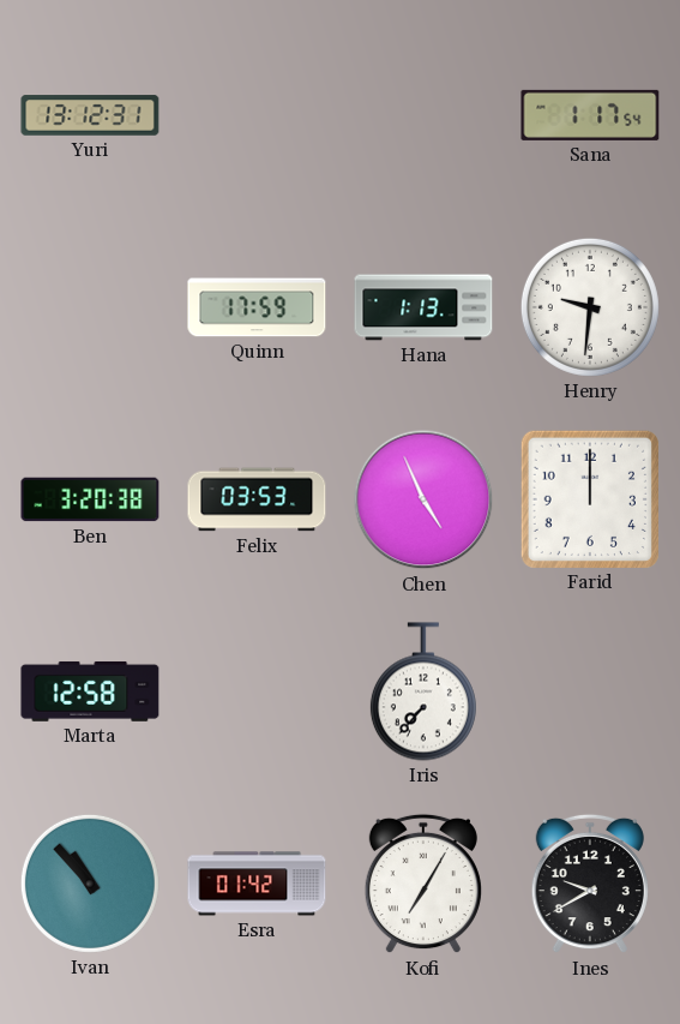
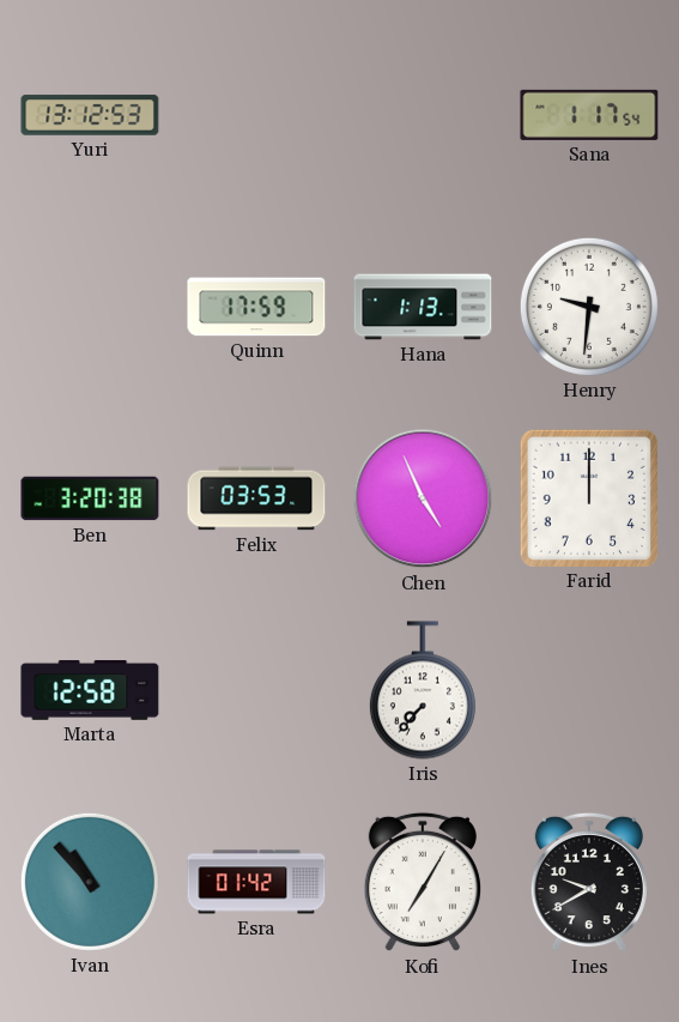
Yuri: 13:12:31 -> 13:12:53 (90, 115)
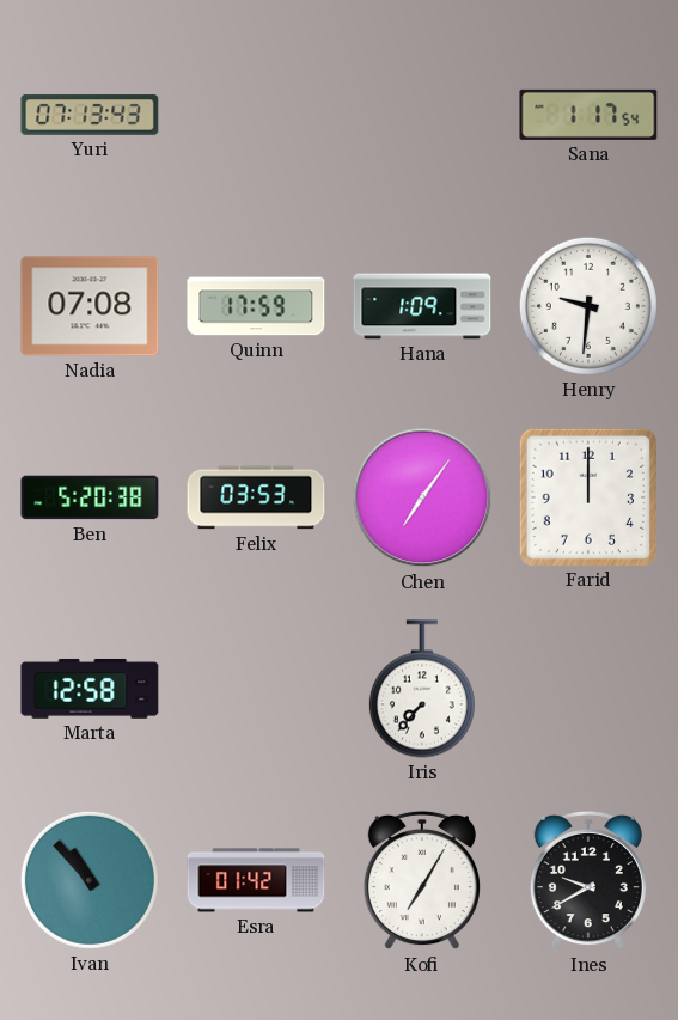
Yuri: 13:12 -> 07:13 (90, 115)
Nadia: none -> 07:08 (90, 306)
Hana: 1:13 -> 1:09 (422, 306)
Ben: 3:20 -> 5:20 (90, 497)
Chen: 4:56 -> 7:06 (422, 497)
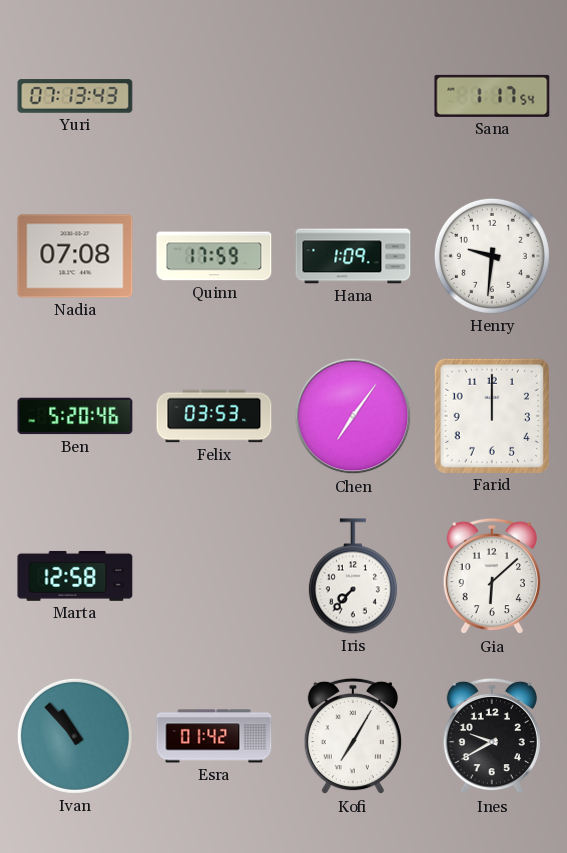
Ben: 5:20:38 -> 5:20:46 (75, 416)
Gia: none -> 6:08 (492, 576)
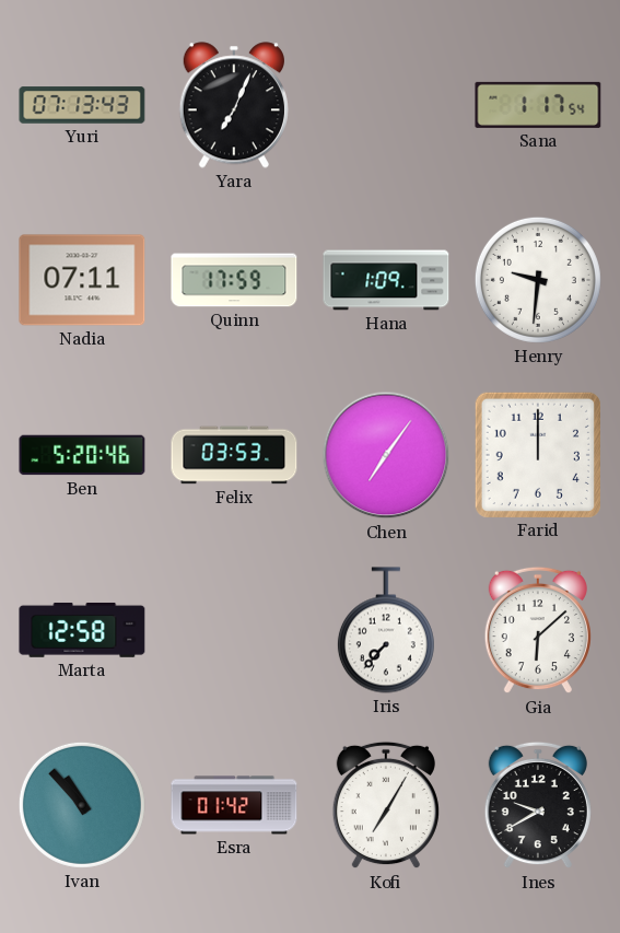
Yara: none -> 7:04 (234, 105)
Nadia: 07:08 -> 07:11 (82, 280)
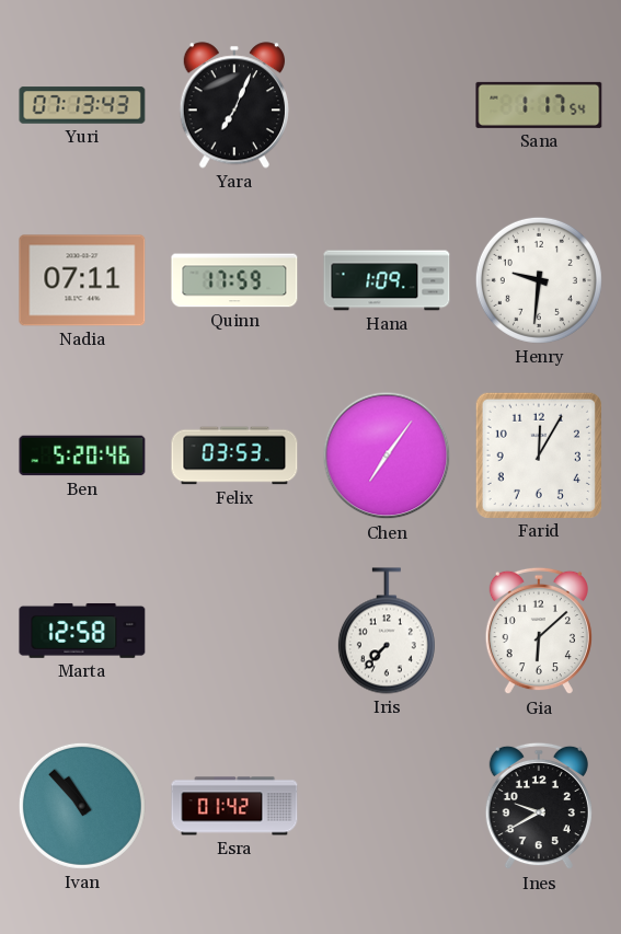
Farid: 12:00 -> 12:05 (539, 456)
Kofi: 7:05 -> none (386, 805)
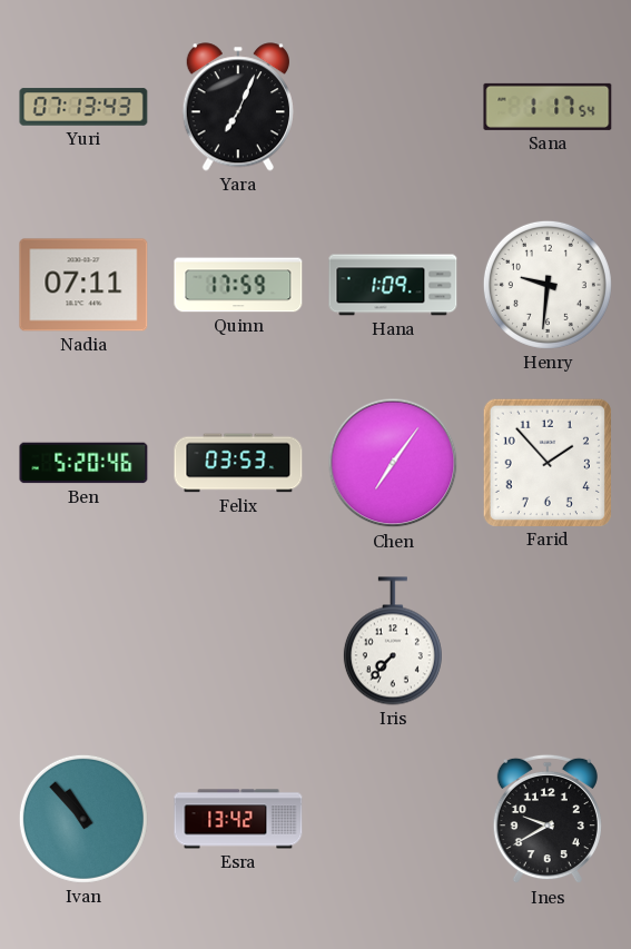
Farid: 12:05 -> 1:53 (548, 463)
Marta: 12:58 -> none (82, 631)
Gia: 6:08 -> none (539, 631)
Esra: 01:42 -> 13:42 (238, 819)
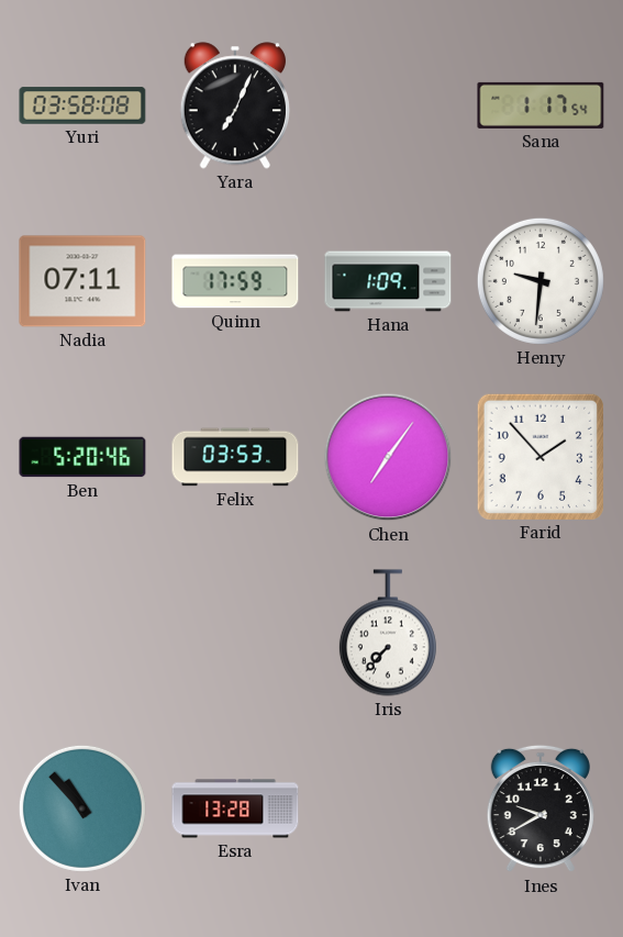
Yuri: 07:13 -> 03:58 (82, 105)
Esra: 13:42 -> 13:28 (235, 808)
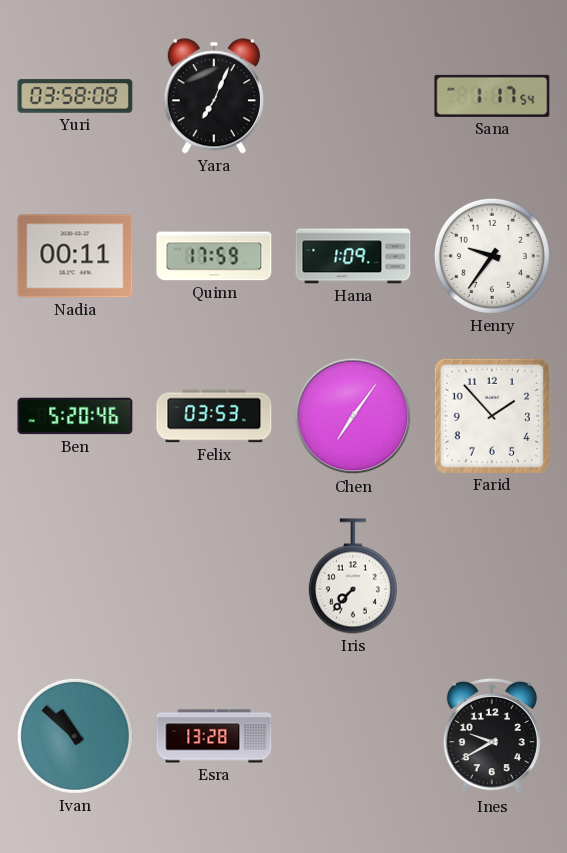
Nadia: 07:11 -> 00:11 (75, 256)
Henry: 9:31 -> 9:36 (492, 256)
Ivan: 10:53 -> 10:52 (75, 736)
